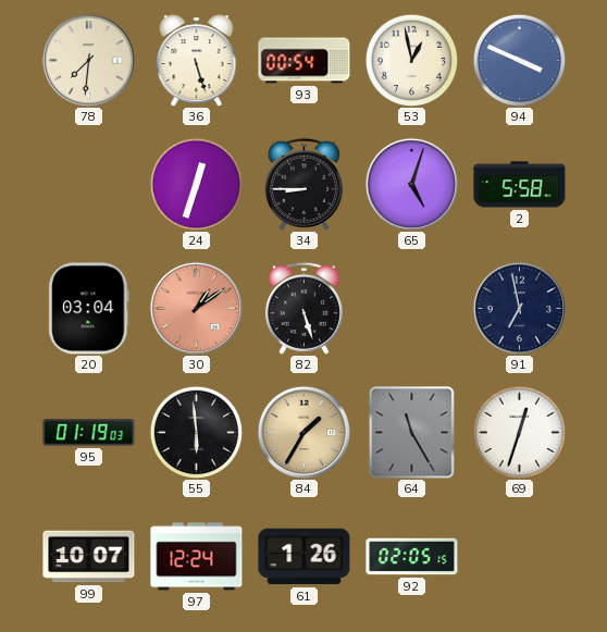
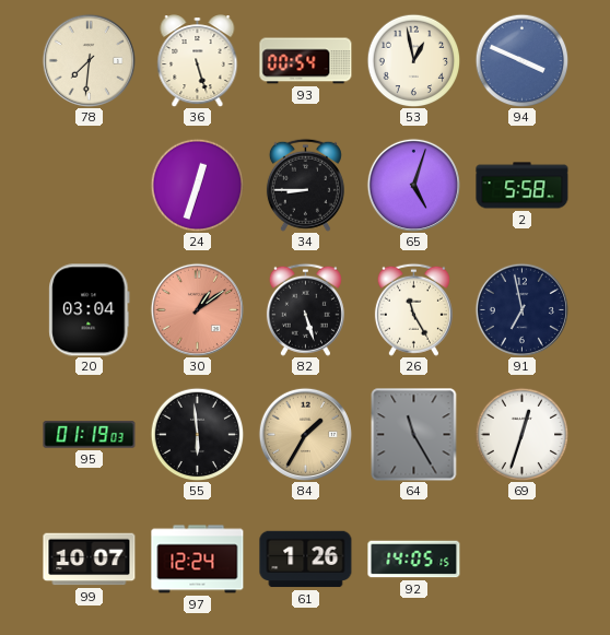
26: none -> 11:25 (413, 309)
92: 02:05 -> 14:05 (414, 560)
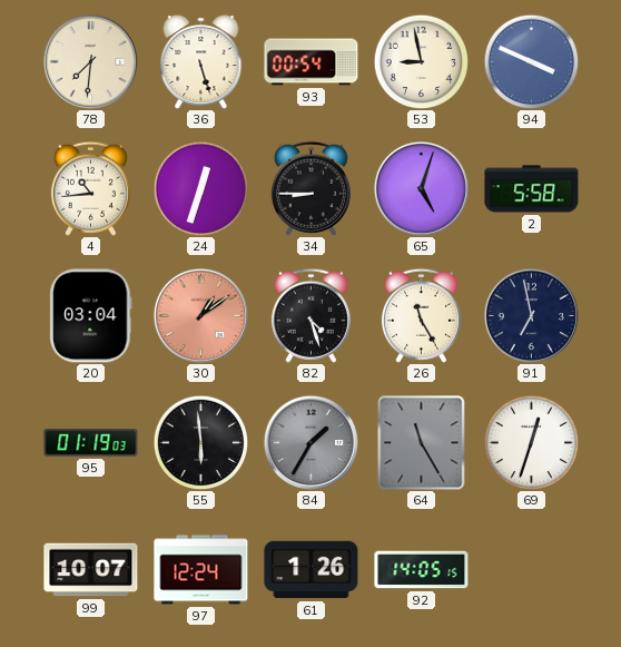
53: 12:58 -> 8:58 (421, 61)
4: none -> 10:44 (90, 188)
82: 5:27 -> 4:27 (310, 315)
84 dial: champagne -> grey (310, 442)
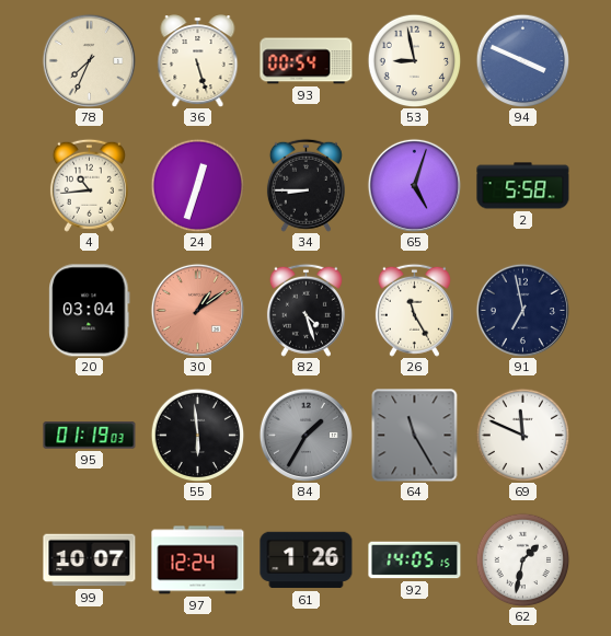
78: 7:31 -> 7:34 (89, 60)
69: 12:33 -> 11:49 (522, 435)
62: none -> 1:32 (522, 559)
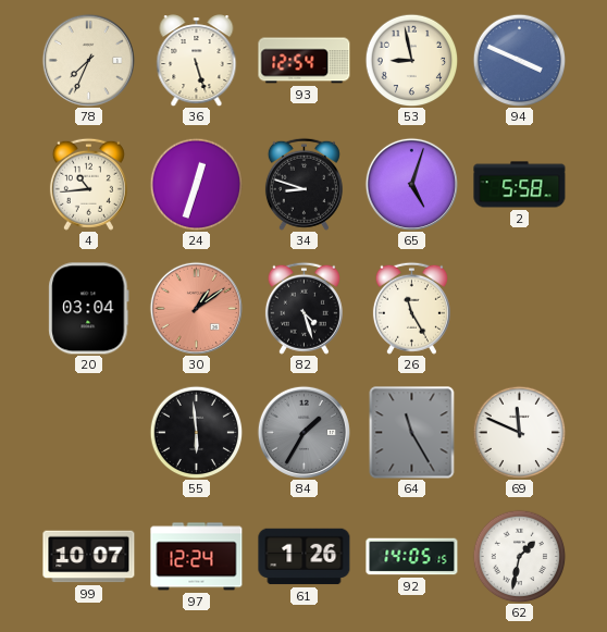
93: 00:54 -> 12:54 (305, 61)
34: 8:45 -> 8:48 (303, 184)
91: 6:58 -> none (522, 310)
95: 01:19 -> none (90, 436)
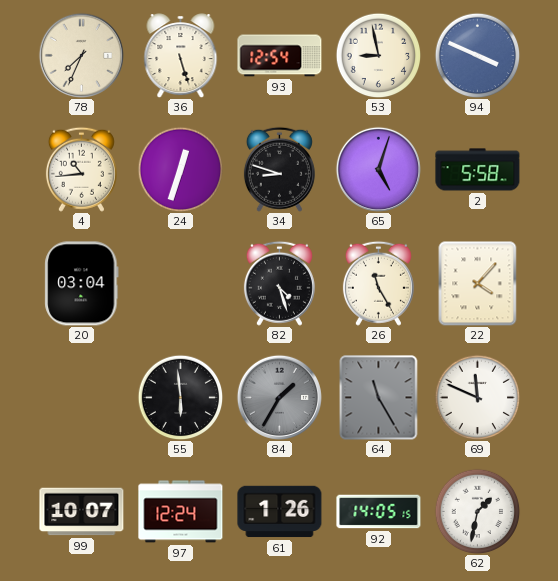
30: 1:09 -> none (196, 308)
22: none -> 4:07 (478, 283)
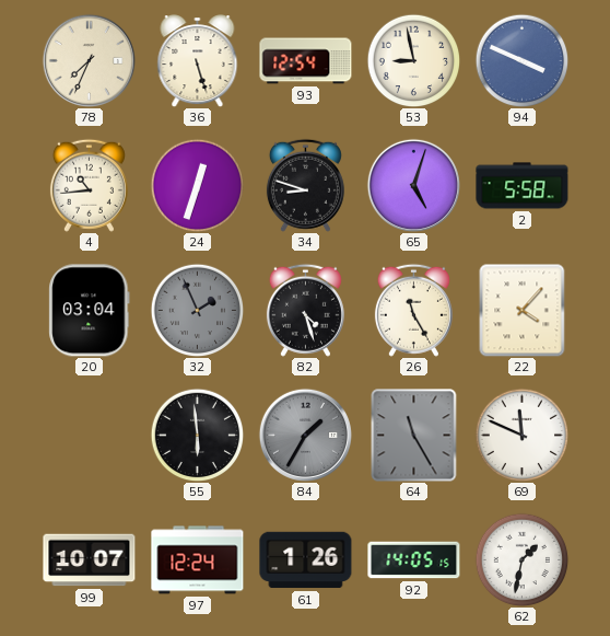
32: none -> 1:56 (197, 310)
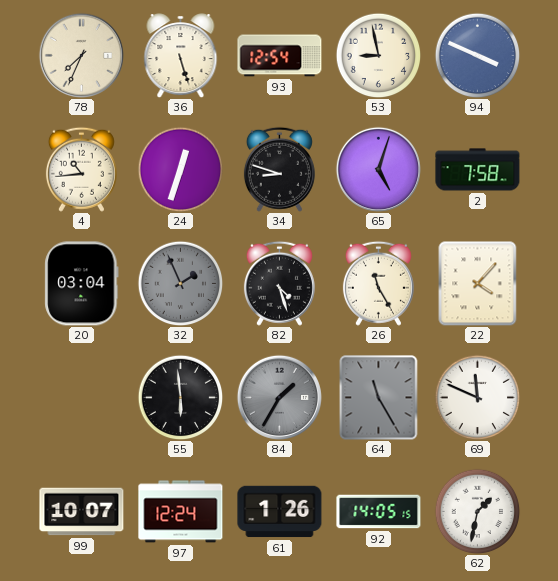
2: 5:58 -> 7:58 (478, 170)
